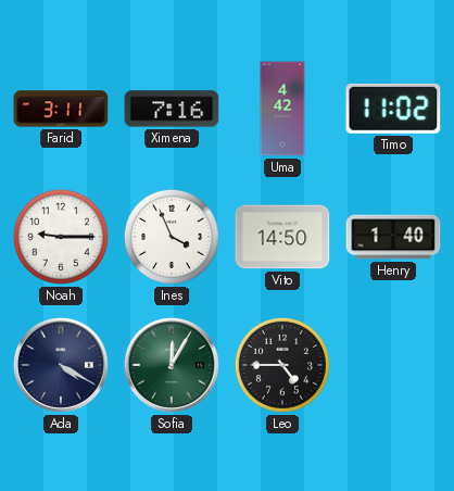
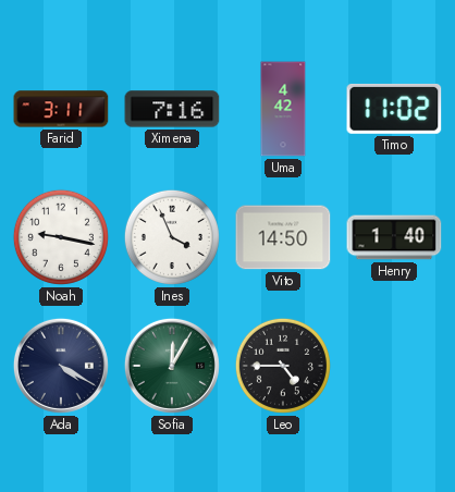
Noah: 9:15 -> 9:17 (61, 237)
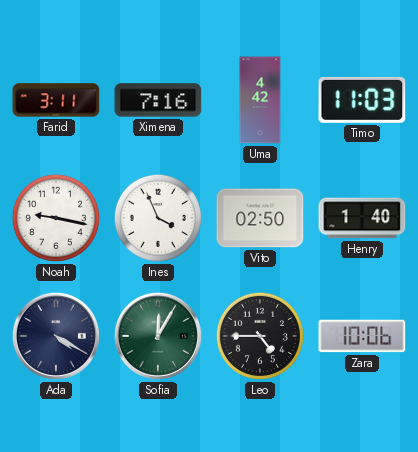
Timo: 11:02 -> 11:03 (362, 100)
Vito: 14:50 -> 02:50 (260, 218)
Zara: none -> 10:06 (362, 336)
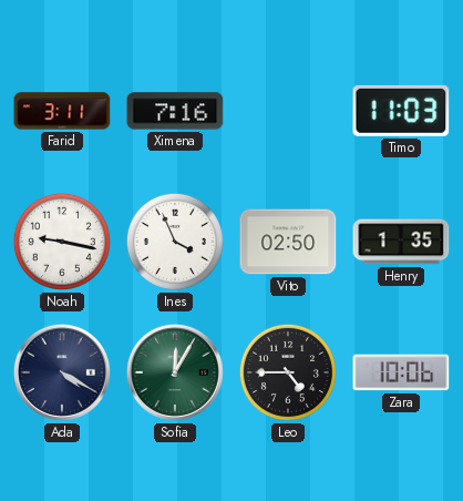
Uma: 4:42 -> none (260, 100)
Henry: 1:40 -> 1:35 (401, 242)
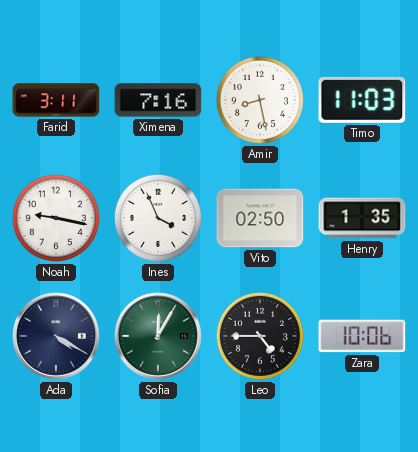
Amir: none -> 8:28 (260, 100)
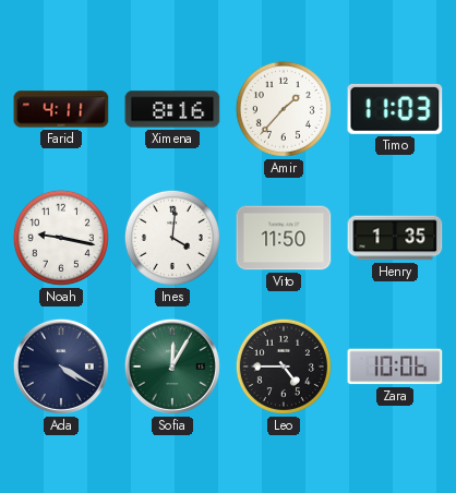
Farid: 3:11 -> 4:11 (61, 109)
Ximena: 7:16 -> 8:16 (172, 109)
Amir: 8:28 -> 1:37 (284, 109)
Ines: 3:56 -> 4:01 (172, 238)
Vito: 02:50 -> 11:50 (284, 238)
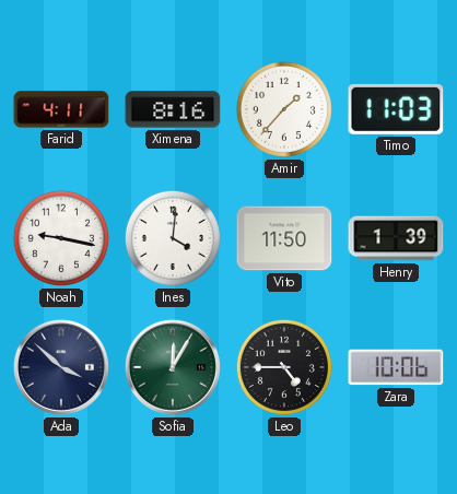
Henry: 1:35 -> 1:39 (396, 238)
Ada: 4:20 -> 3:52 (61, 367)
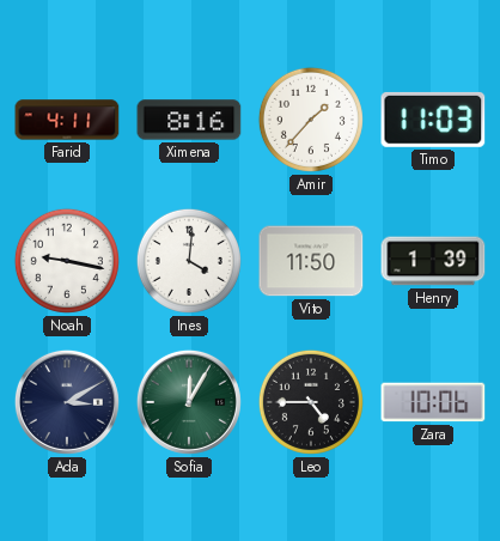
Ada: 3:52 -> 3:10 (67, 402)
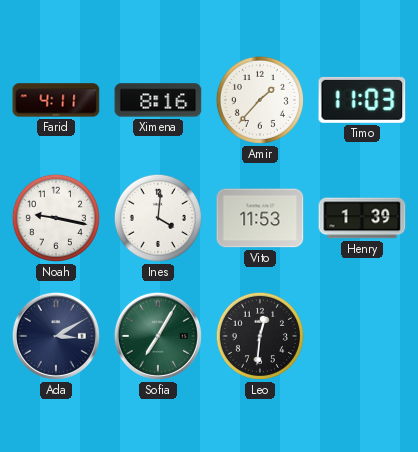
Vito: 11:50 -> 11:53 (260, 218)
Sofia: 12:05 -> 7:05 (158, 336)
Leo: 4:45 -> 12:31 (260, 336)
Zara: 10:06 -> none (433, 402)
